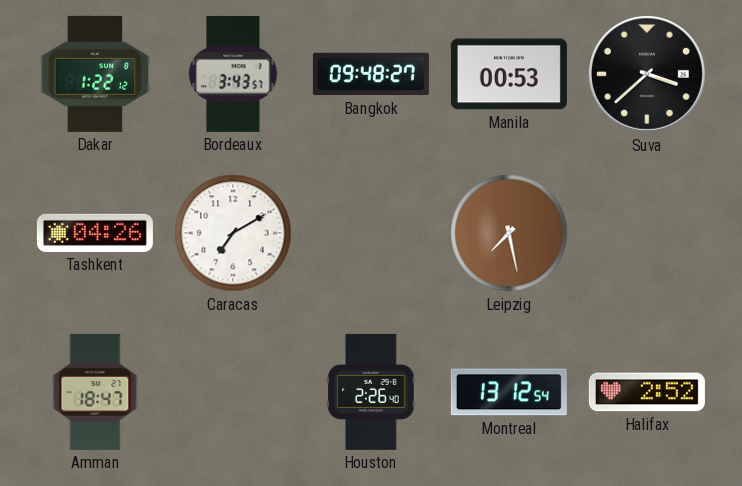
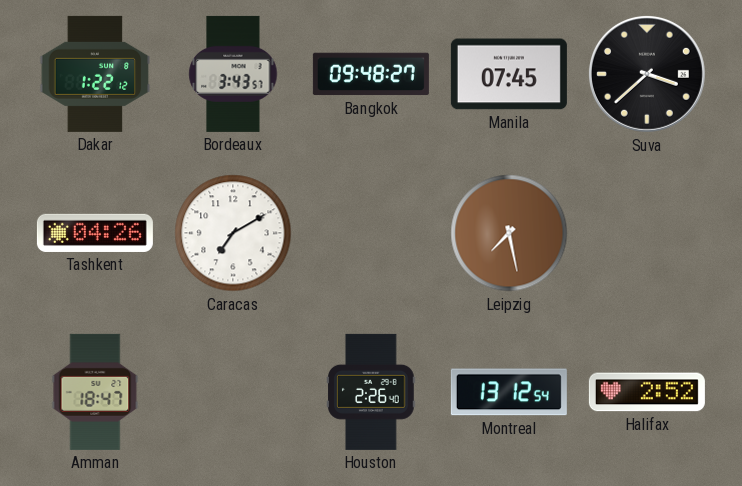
Manila: 00:53 -> 07:45 (509, 74)
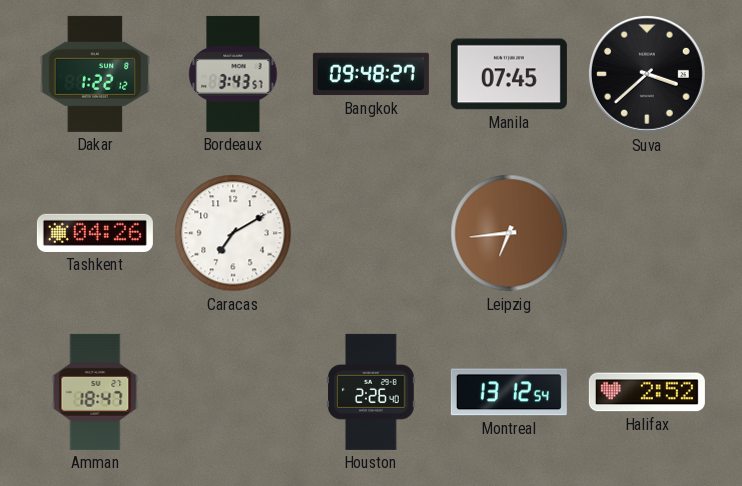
Leipzig: 7:28 -> 6:44 (509, 233)
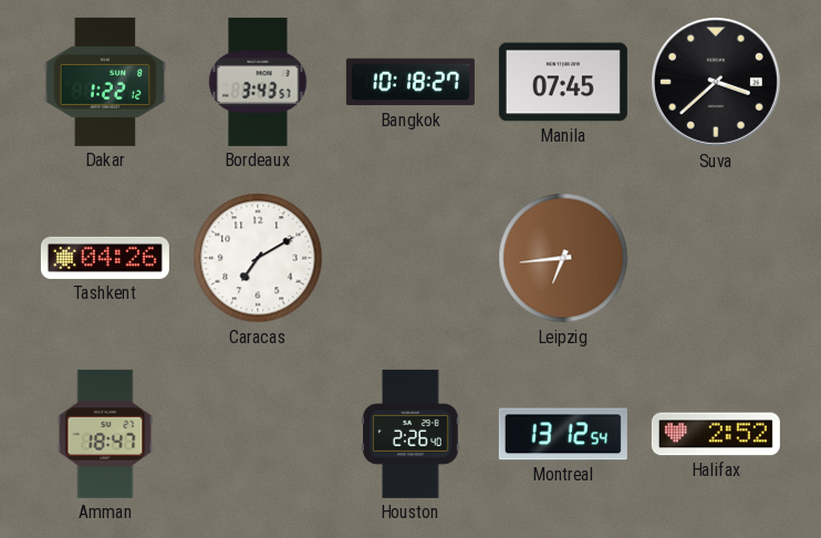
Bangkok: 09:48 -> 10:18 (410, 82)
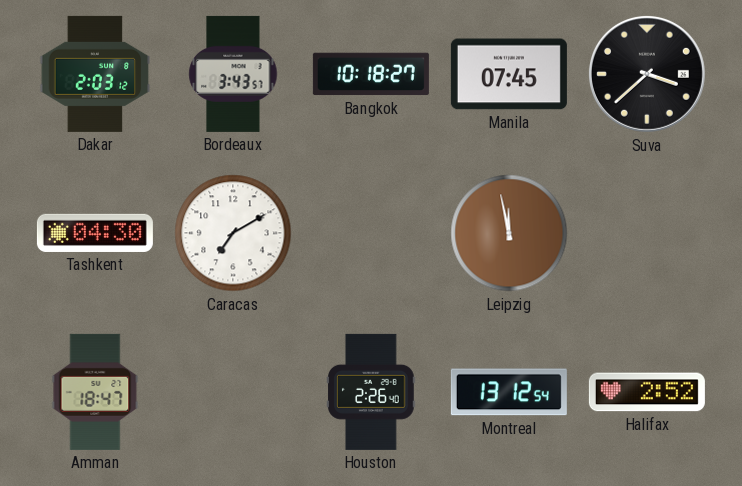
Dakar: 1:22 -> 2:03 (95, 74)
Tashkent: 04:26 -> 04:30 (95, 233)
Leipzig: 6:44 -> 11:58 (509, 233)
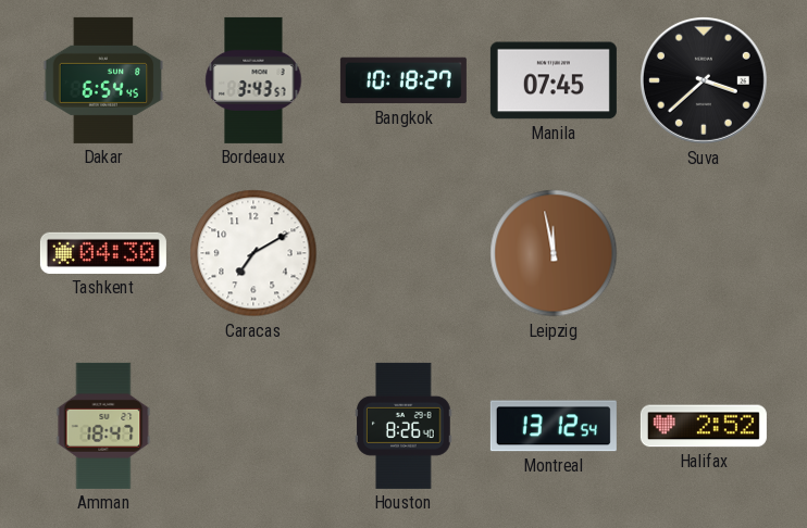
Dakar: 2:03 -> 6:54 (103, 80)
Houston: 2:26 -> 8:26 (403, 426)
